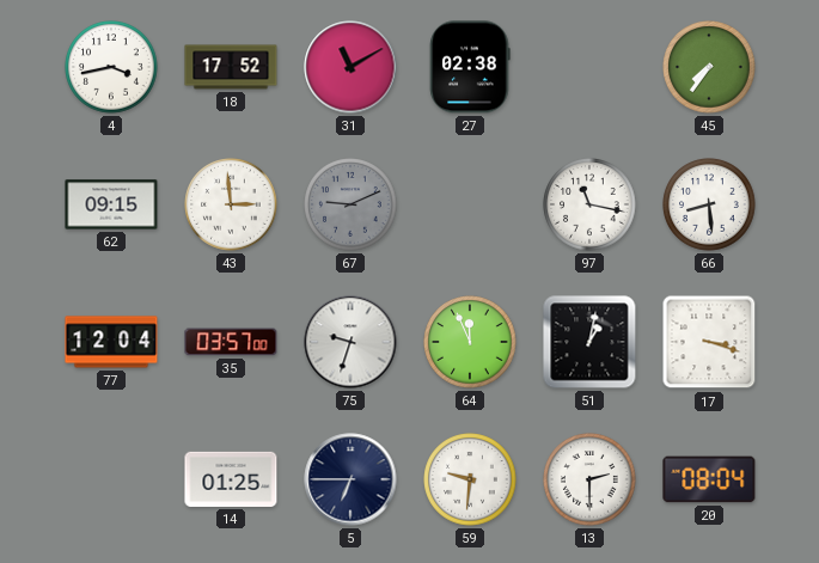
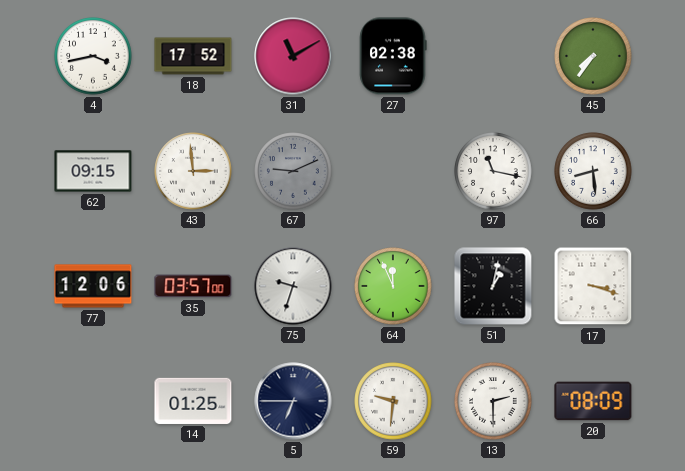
77: 12:04 -> 12:06 (93, 286)
20: 08:04 -> 08:09 (593, 401)
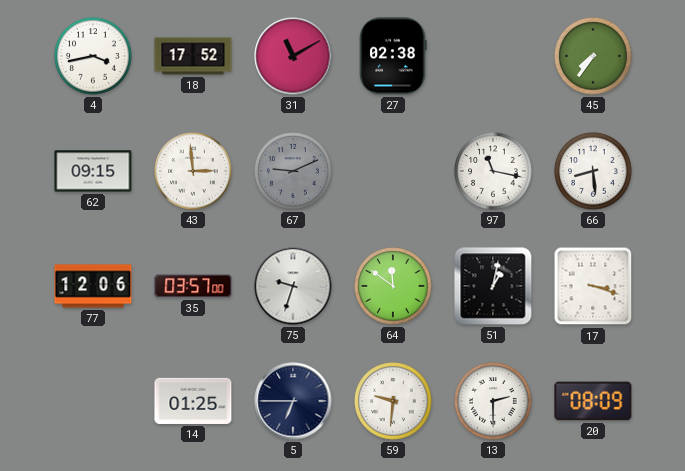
64: 11:56 -> 11:51 (393, 286)
